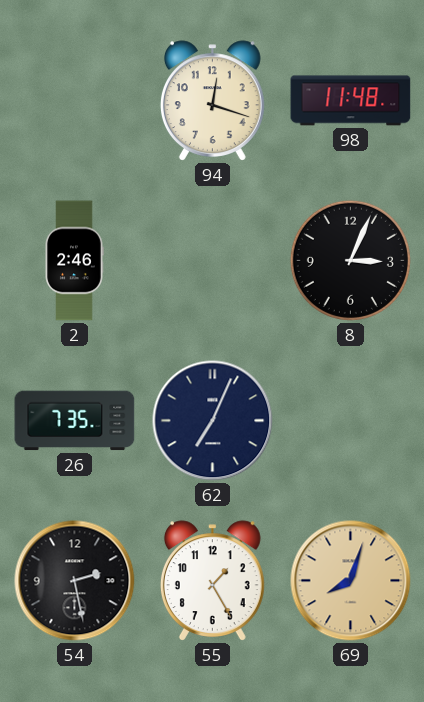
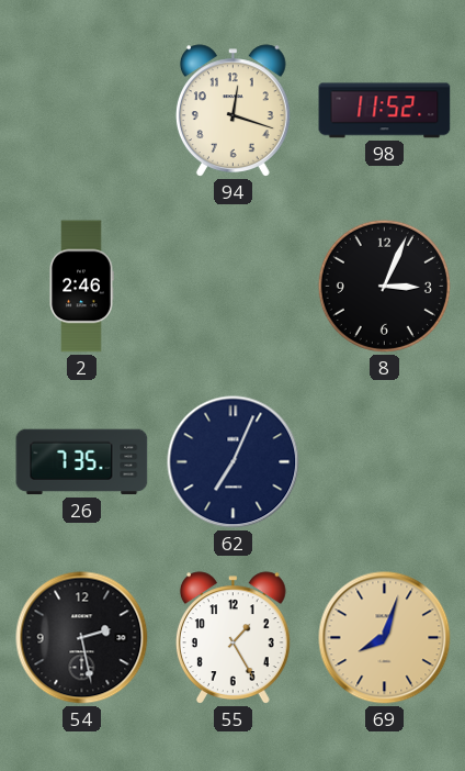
98: 11:48 -> 11:52 (385, 111)
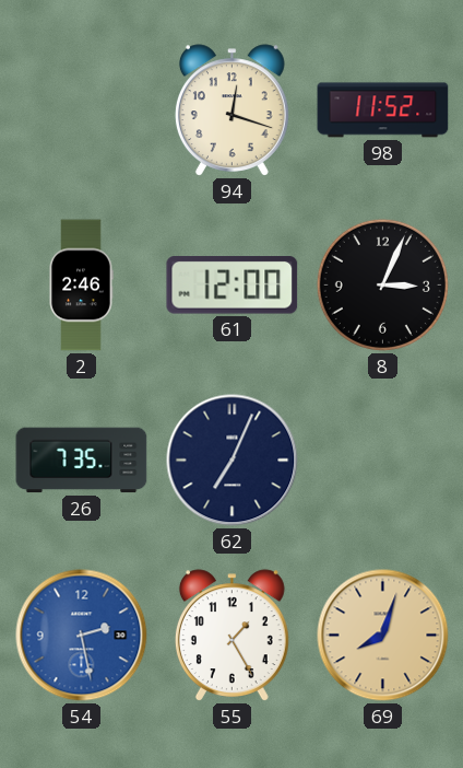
61: none -> 12:00 (233, 286)
54 dial: black -> blue (82, 636)
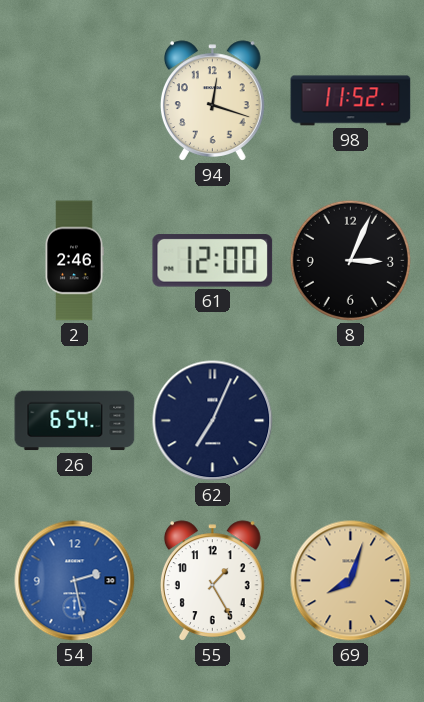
26: 7:35 -> 6:54 (75, 421)
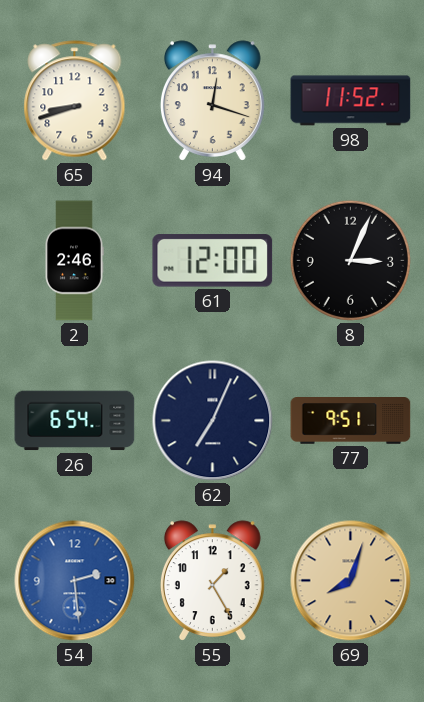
65: none -> 8:42 (75, 101)
77: none -> 9:51 (351, 421)
54: 2:28 -> 2:29 (75, 581)
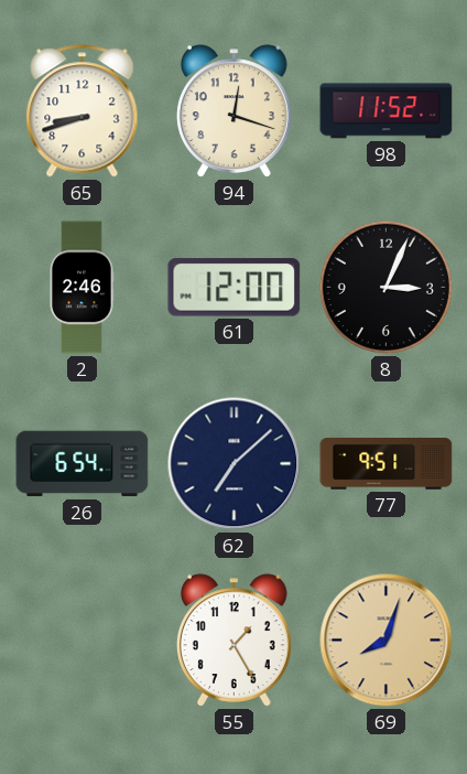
62: 7:04 -> 7:08 (235, 464)
54: 2:29 -> none (75, 581)
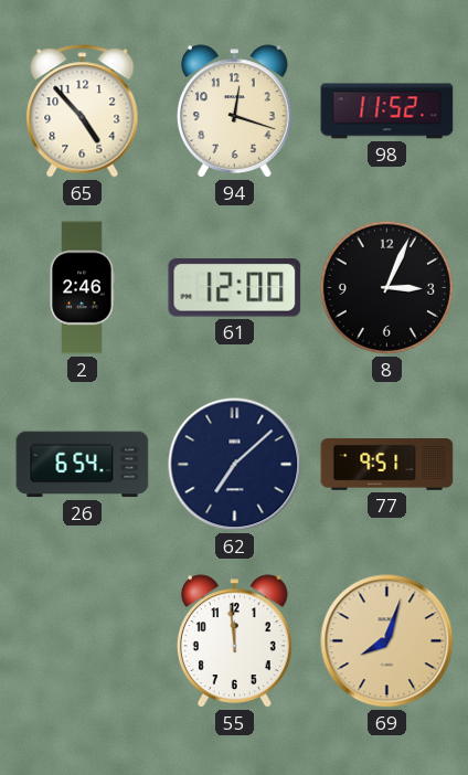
65: 8:42 -> 4:53 (83, 112)
55: 1:25 -> 11:59 (234, 641)
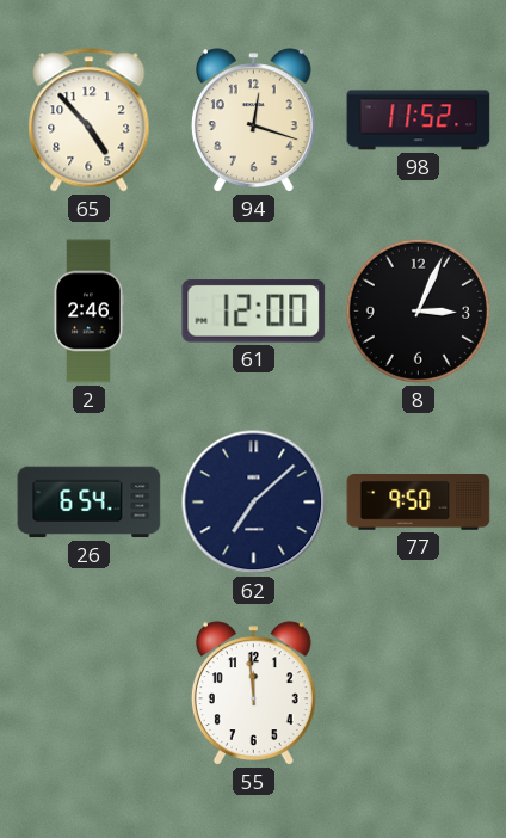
77: 9:51 -> 9:50 (419, 503)
69: 8:03 -> none (387, 641)
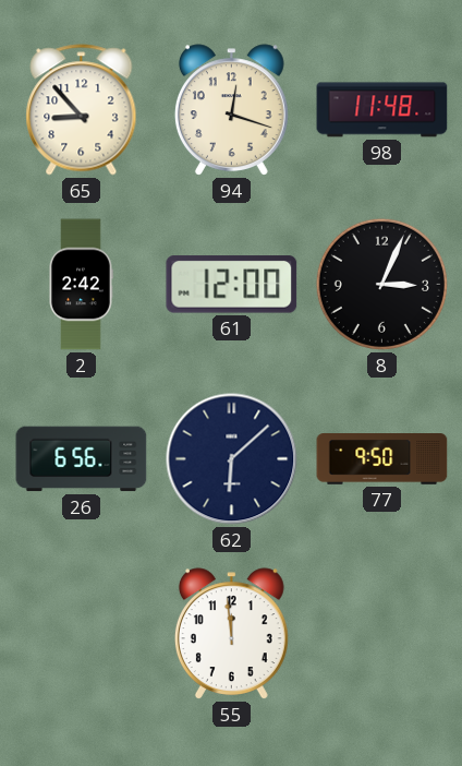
65: 4:53 -> 8:53 (82, 110)
98: 11:52 -> 11:48 (382, 110)
2: 2:46 -> 2:42 (81, 285)
26: 6:54 -> 6:56 (82, 459)
62: 7:08 -> 6:08 (232, 459)
